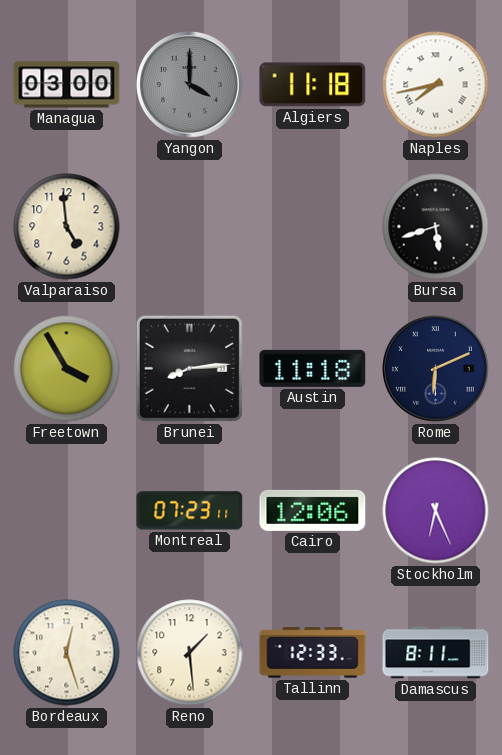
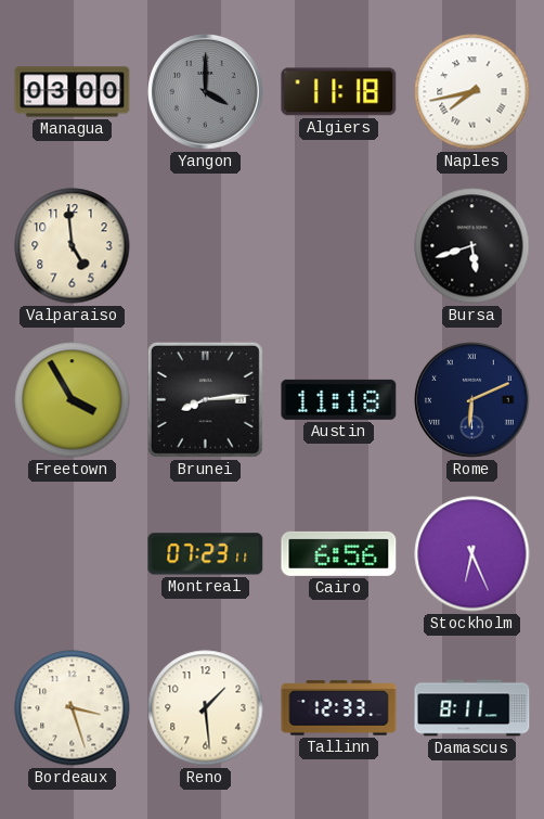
Cairo: 12:06 -> 6:56 (339, 553)
Bordeaux: 12:27 -> 3:27 (73, 708)
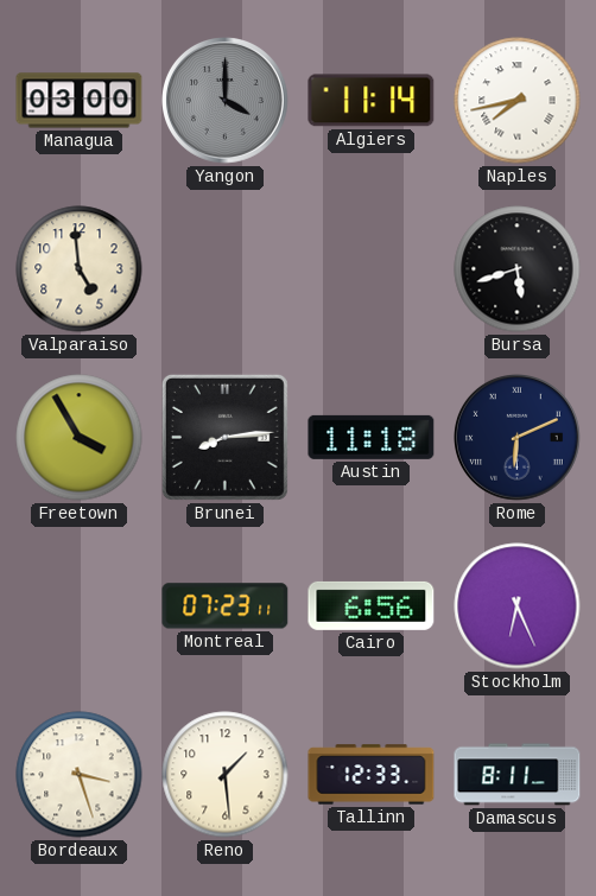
Algiers: 11:18 -> 11:14 (372, 101)
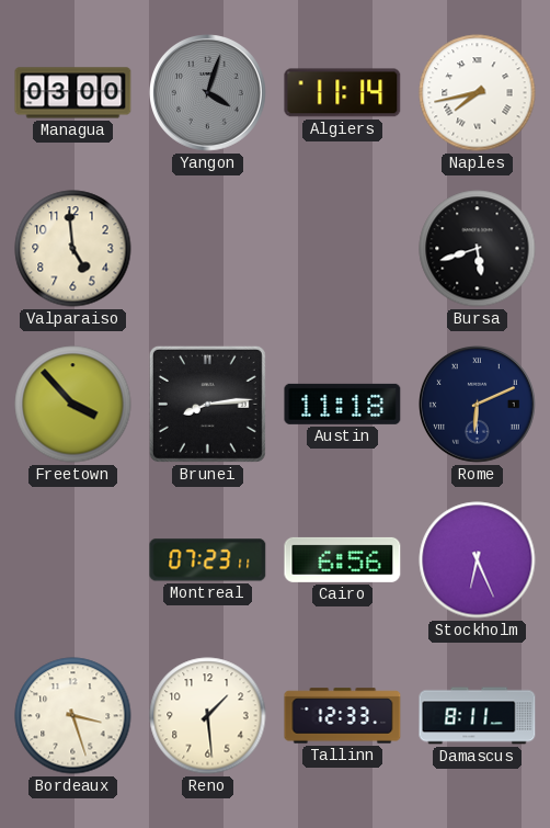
Yangon: 4:00 -> 4:03 (208, 93)
Freetown: 3:55 -> 3:53 (73, 405)
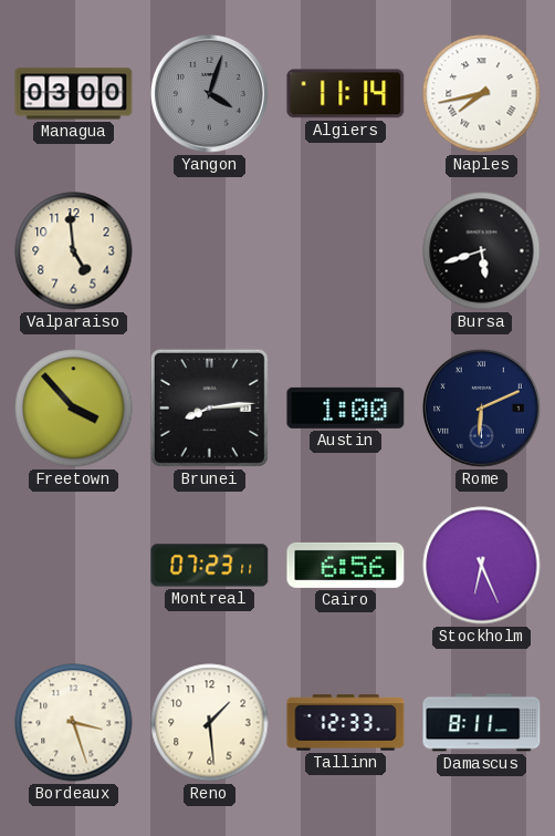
Austin: 11:18 -> 1:00 (346, 407)
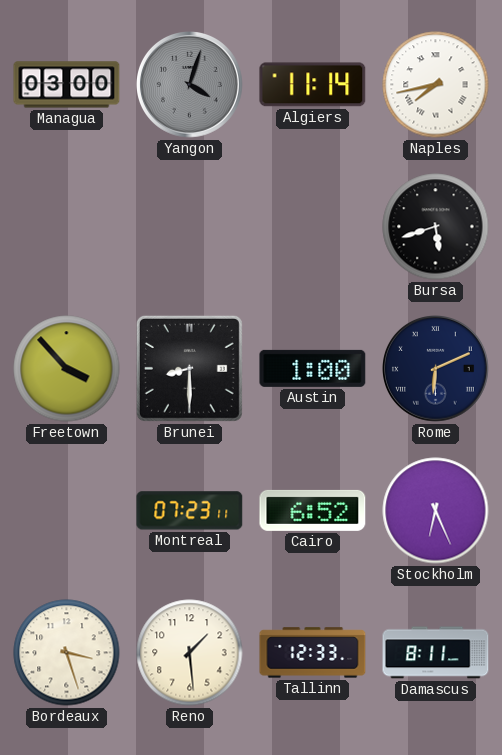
Valparaiso: 4:59 -> none (74, 251)
Brunei: 8:14 -> 8:30 (189, 368)
Cairo: 6:56 -> 6:52 (313, 510)
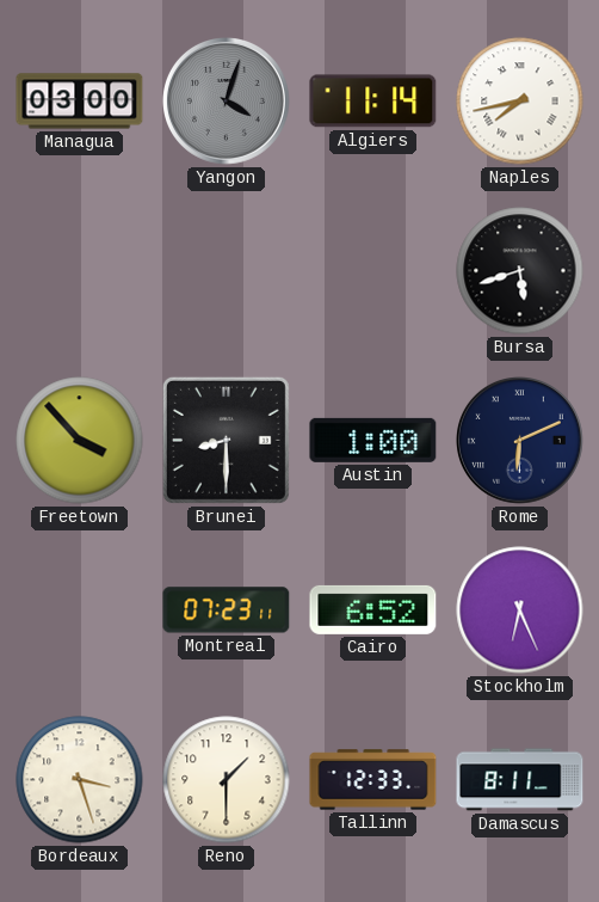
Reno: 1:29 -> 1:30 (227, 780)
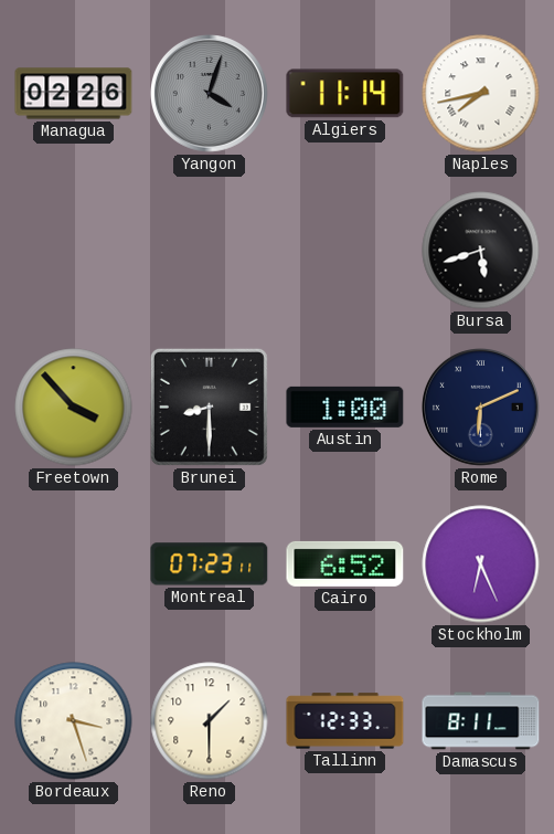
Managua: 03:00 -> 02:26 (74, 94)
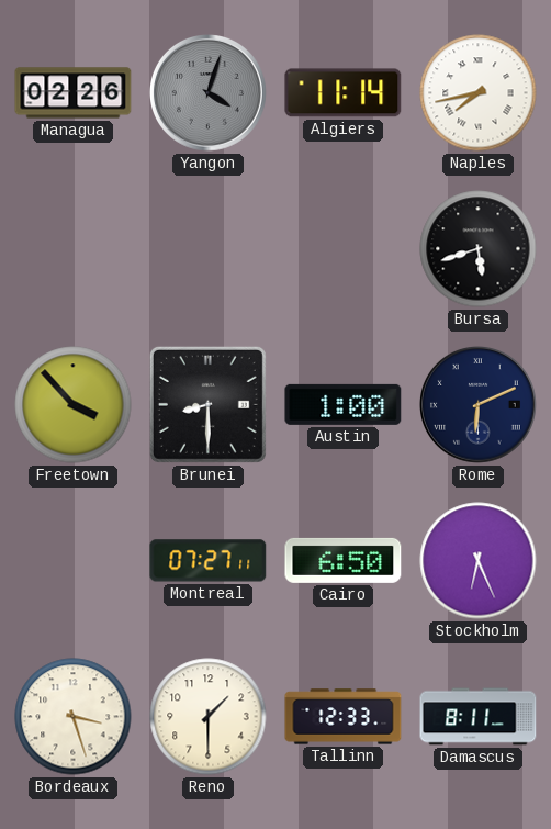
Montreal: 07:23 -> 07:27 (209, 561)
Cairo: 6:52 -> 6:50 (344, 560)
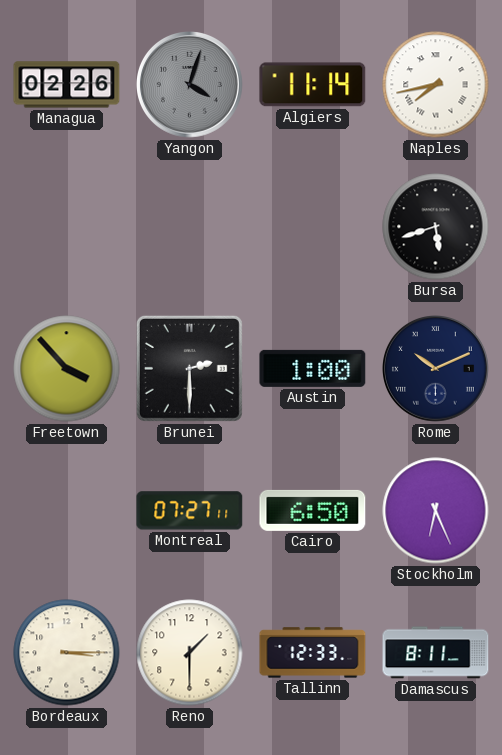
Brunei: 8:30 -> 2:30 (189, 368)
Rome: 6:11 -> 10:11 (436, 369)
Bordeaux: 3:27 -> 3:15 (67, 653)
